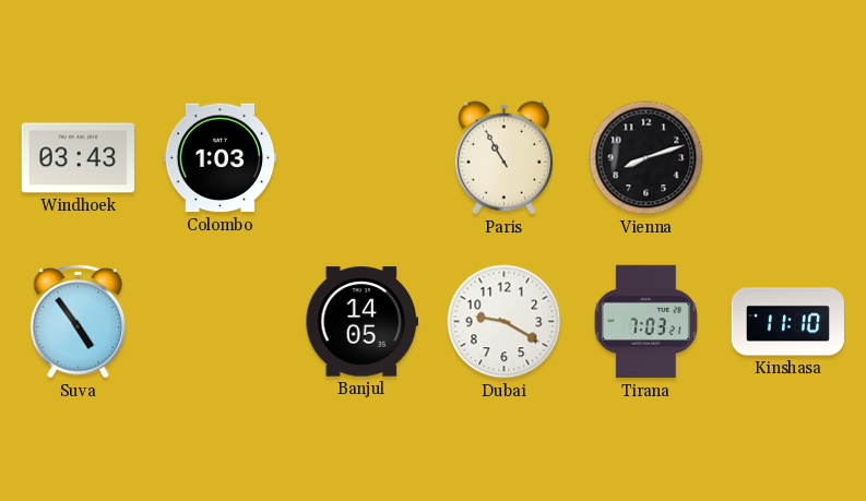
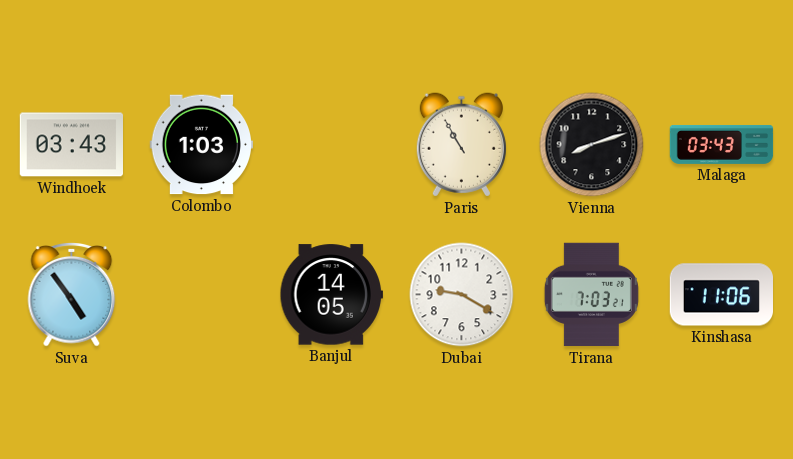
Malaga: none -> 03:43 (722, 144)
Kinshasa: 11:10 -> 11:06 (721, 295)
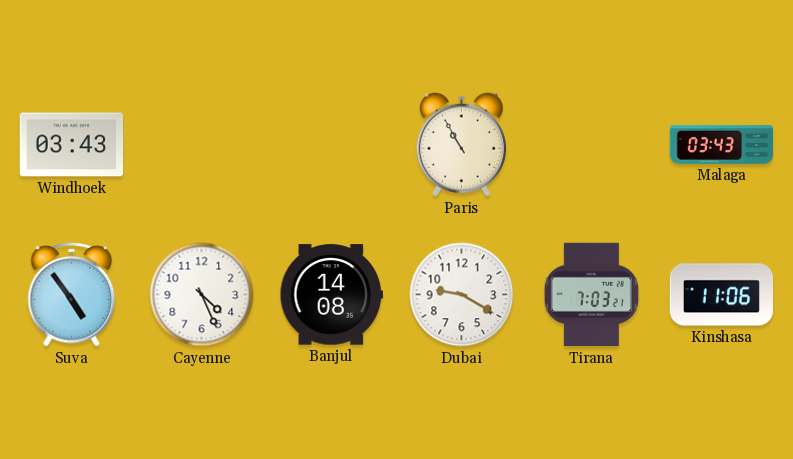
Colombo: 1:03 -> none (201, 145)
Vienna: 8:12 -> none (592, 145)
Cayenne: none -> 4:26 (202, 295)
Banjul: 14:05 -> 14:08 (331, 295)
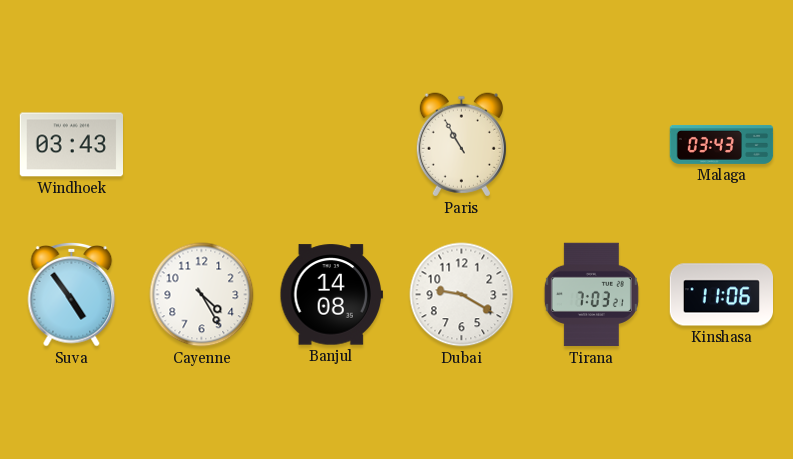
Cayenne: 4:26 -> 4:25 (202, 295)
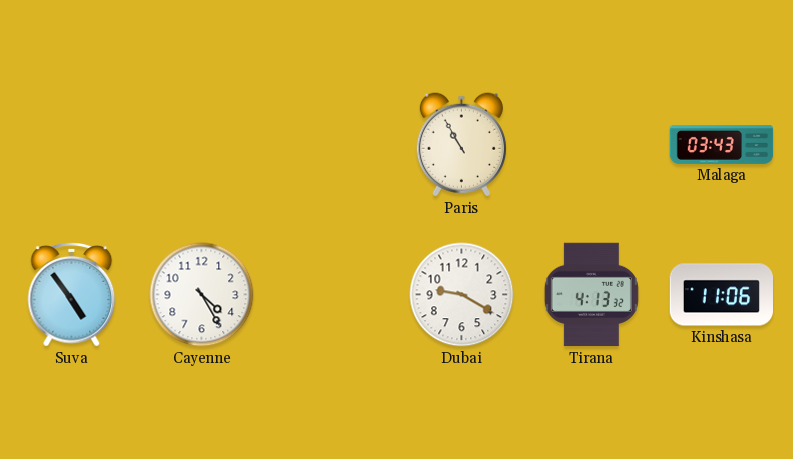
Windhoek: 03:43 -> none (71, 145)
Banjul: 14:08 -> none (331, 295)
Tirana: 7:03 -> 4:13 (591, 295)
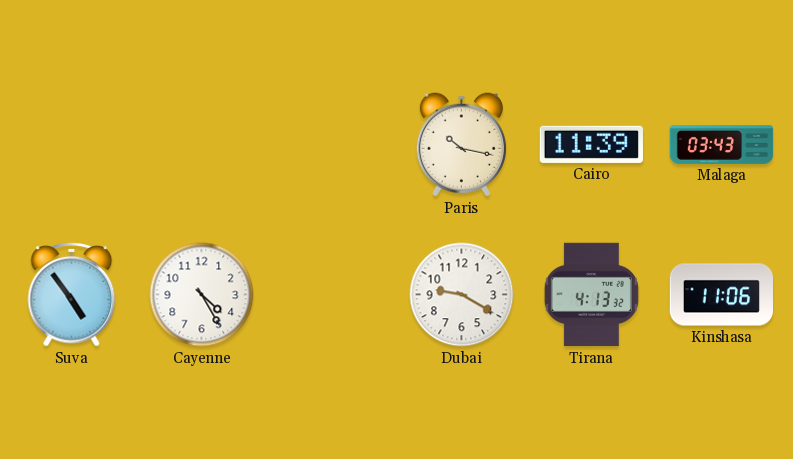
Paris: 10:55 -> 10:17 (461, 145)
Cairo: none -> 11:39 (591, 144)
